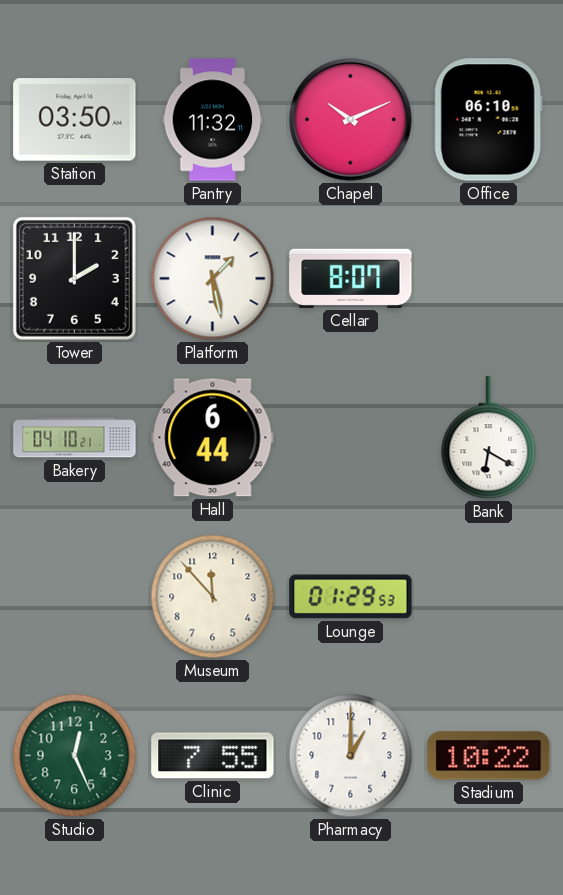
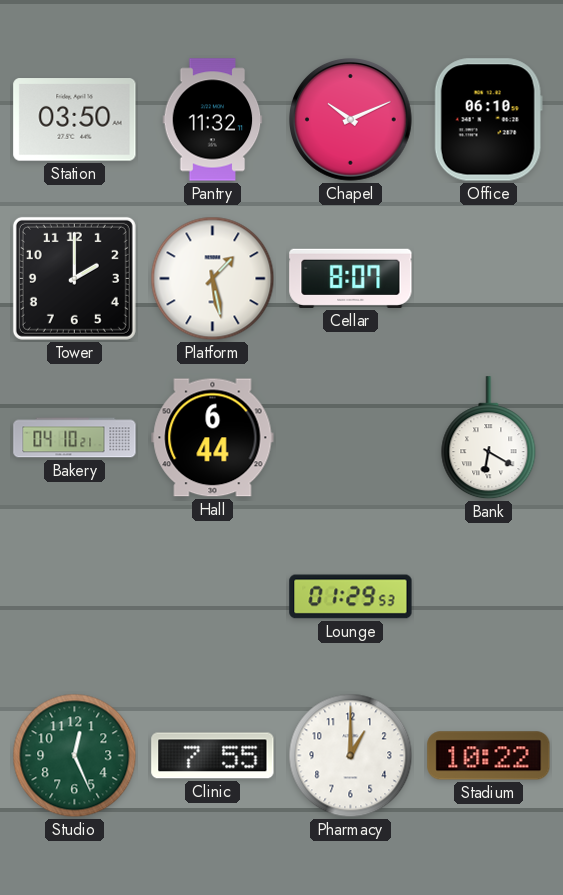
Museum: 11:53 -> none (213, 597)
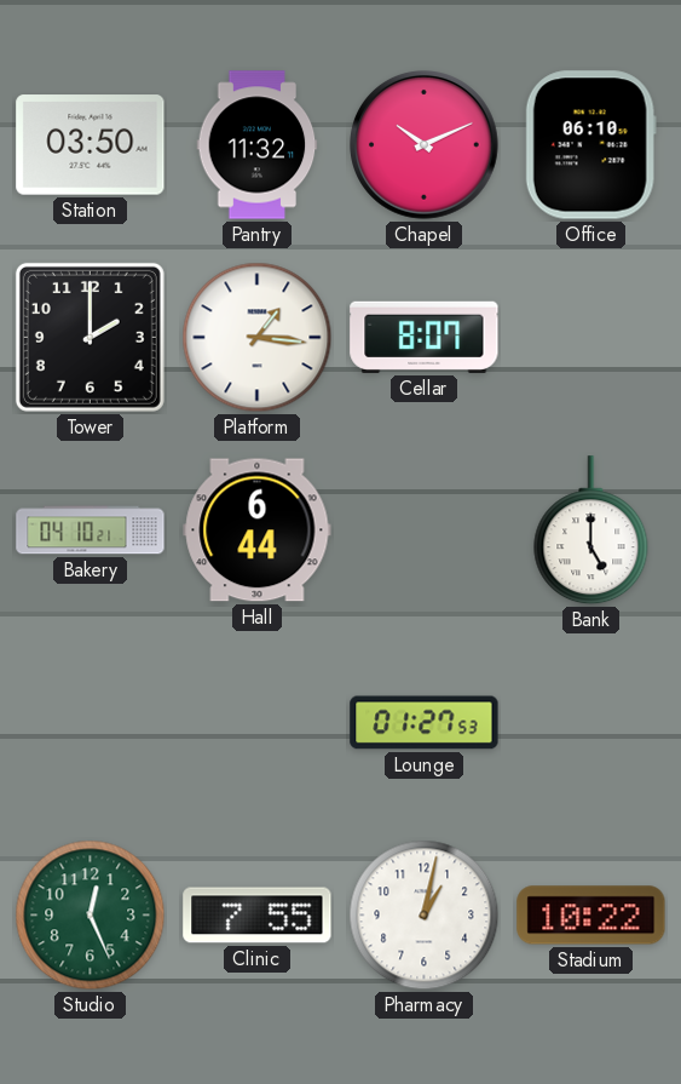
Platform: 1:28 -> 1:16 (258, 338)
Bank: 6:20 -> 5:00 (591, 530)
Lounge: 01:29 -> 01:27 (425, 723)
Pharmacy: 1:00 -> 1:02 (425, 916)
